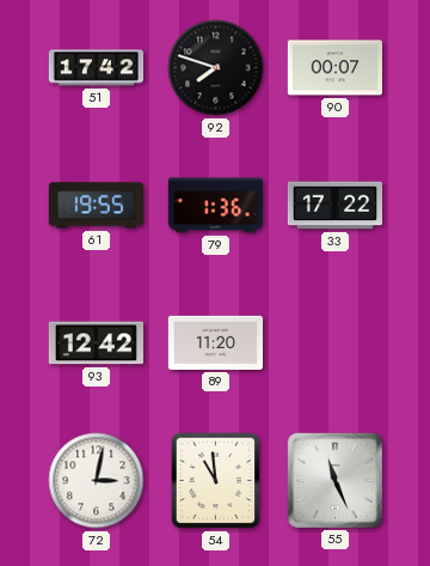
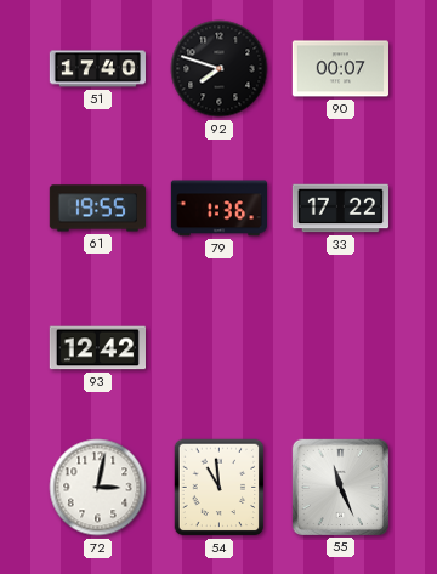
51: 17:42 -> 17:40 (97, 69)
89: 11:20 -> none (215, 342)
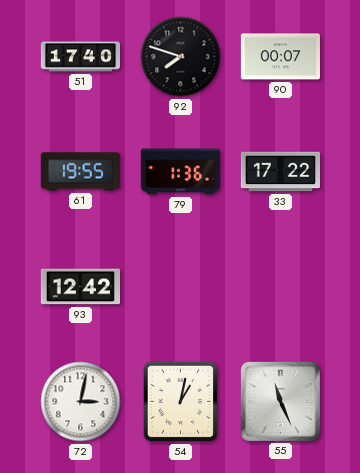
54: 10:59 -> 1:02 (181, 402)
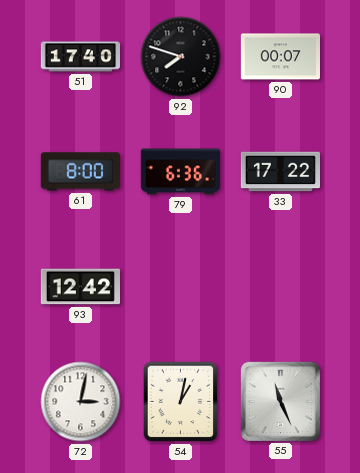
61: 19:55 -> 8:00 (80, 172)
79: 1:36 -> 6:36 (180, 172)
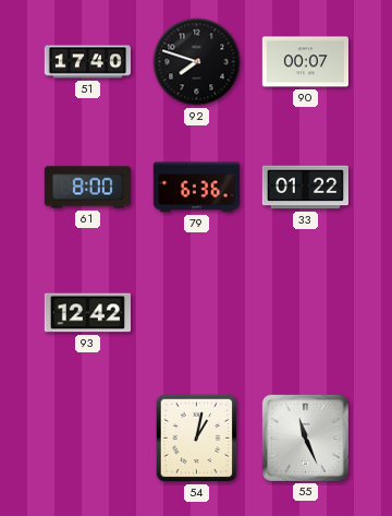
33: 17:22 -> 01:22 (305, 188)
72: 3:02 -> none (81, 402)
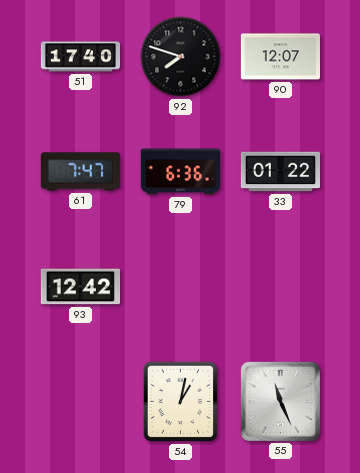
90: 00:07 -> 12:07 (280, 57)
61: 8:00 -> 7:47 (80, 172)
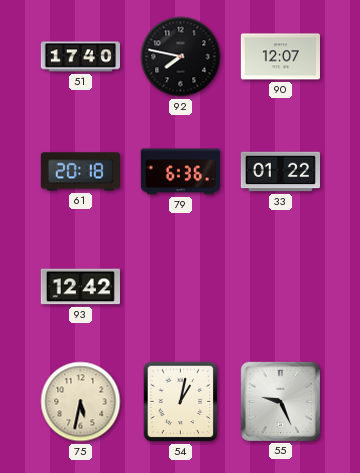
92: 7:48 -> 7:47 (181, 57)
61: 7:47 -> 20:18 (80, 172)
75: none -> 5:32 (81, 402)
55: 11:26 -> 9:26 (280, 401)
